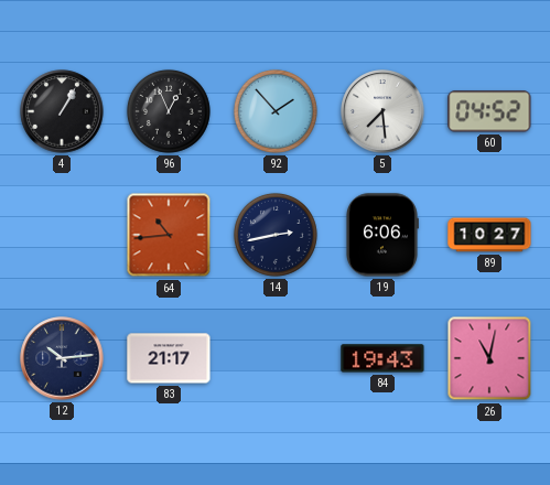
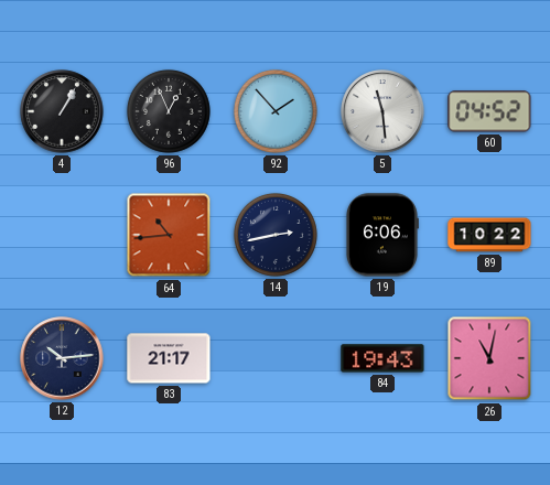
5: 7:29 -> 11:29 (382, 111)
89: 10:27 -> 10:22 (489, 235)
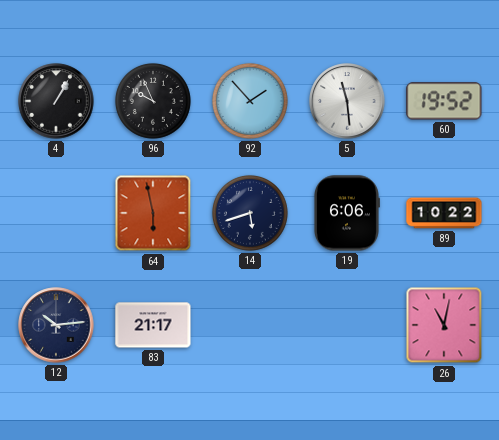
96: 12:56 -> 9:56 (153, 101)
60: 04:52 -> 19:52 (444, 101)
64: 10:44 -> 5:58 (153, 213)
14: 2:43 -> 5:42 (250, 213)
84: 19:43 -> none (382, 358)
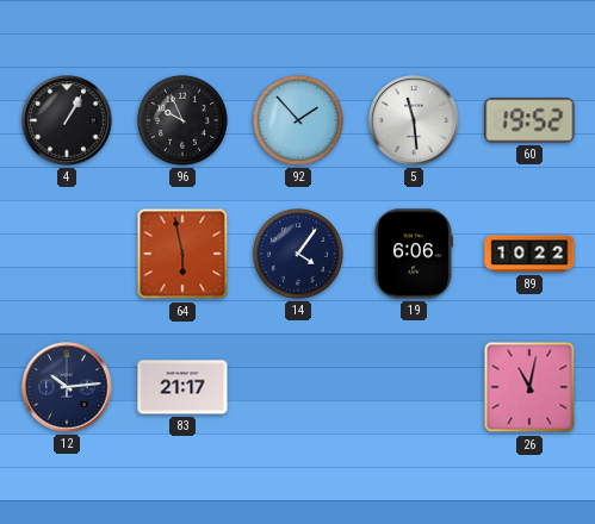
14: 5:42 -> 4:06 (298, 254)
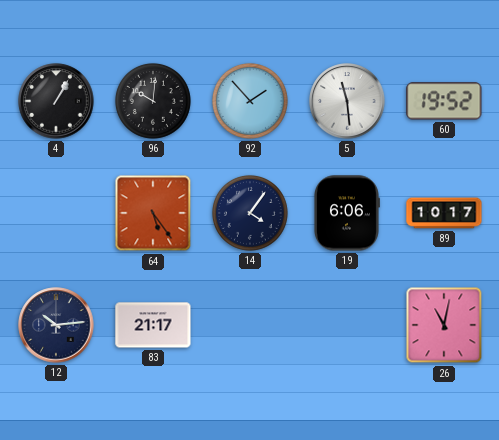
96: 9:56 -> 10:01 (153, 101)
64: 5:58 -> 5:24 (153, 213)
89: 10:22 -> 10:17 (444, 213)
